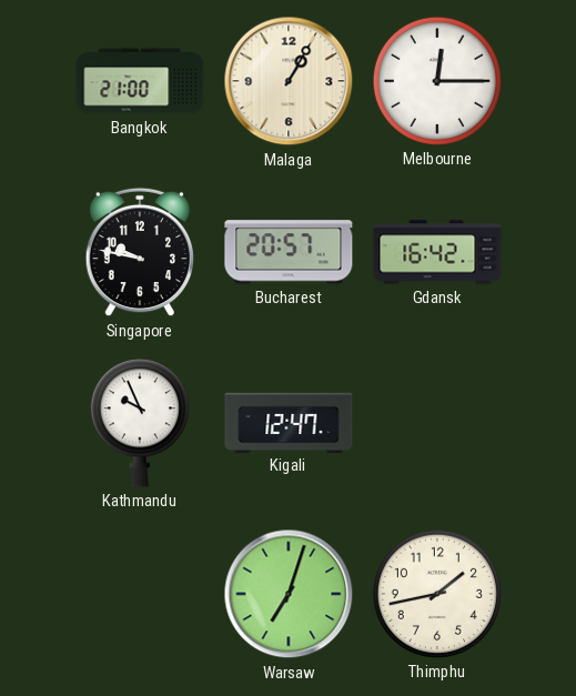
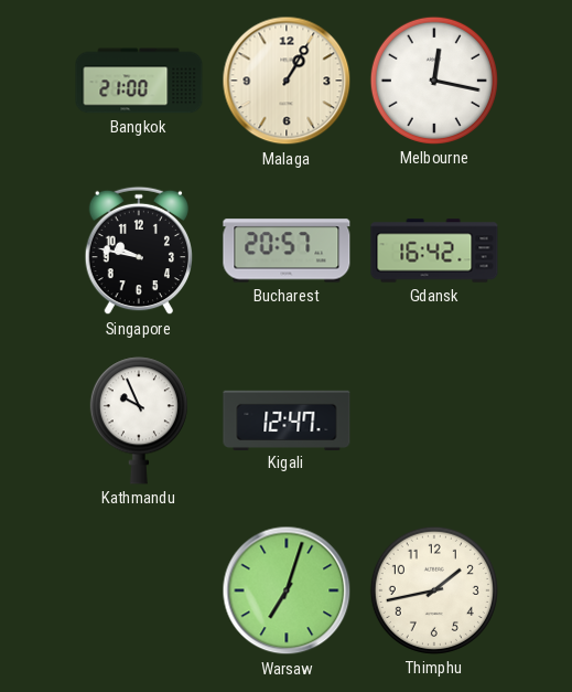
Melbourne: 12:15 -> 12:17 (434, 81)
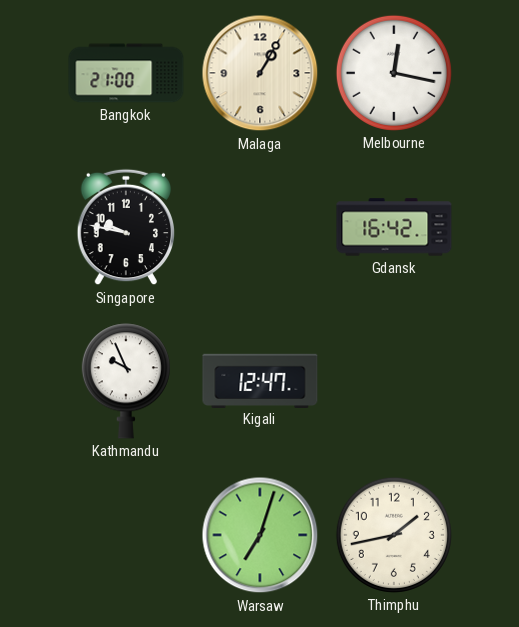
Bucharest: 20:57 -> none (287, 251)
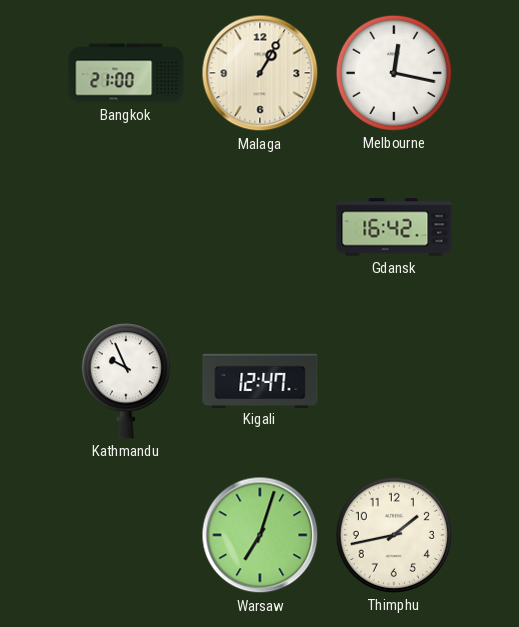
Singapore: 9:47 -> none (125, 227)
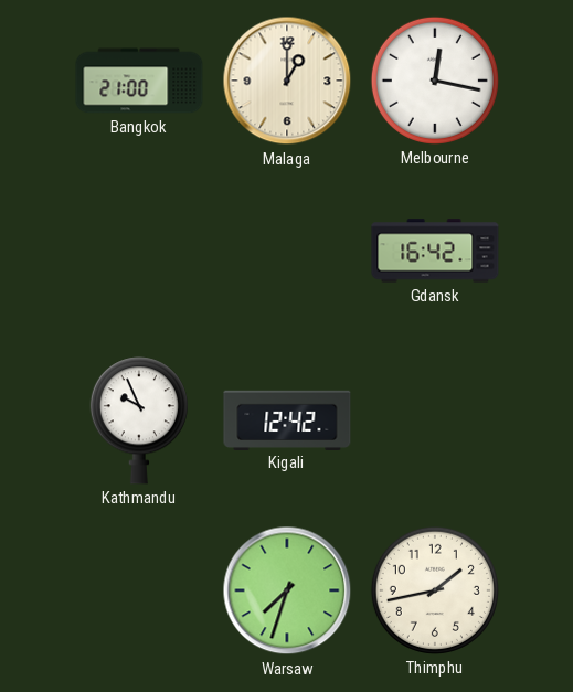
Malaga: 1:05 -> 1:00 (287, 81)
Kigali: 12:47 -> 12:42 (287, 419)
Warsaw: 7:03 -> 7:33 (287, 590)
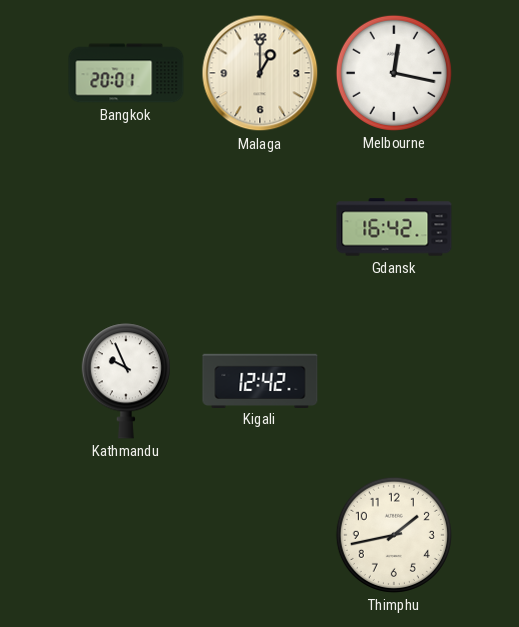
Bangkok: 21:00 -> 20:01 (126, 73)
Warsaw: 7:33 -> none (287, 590)
